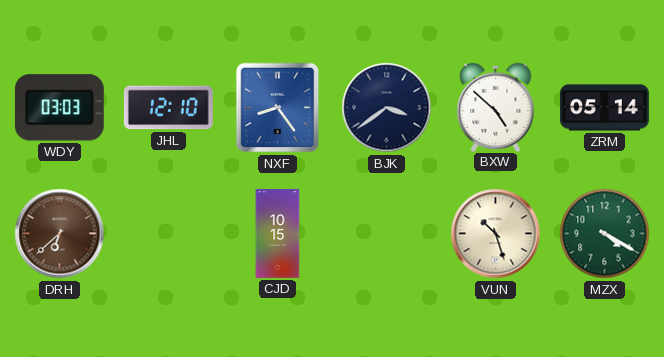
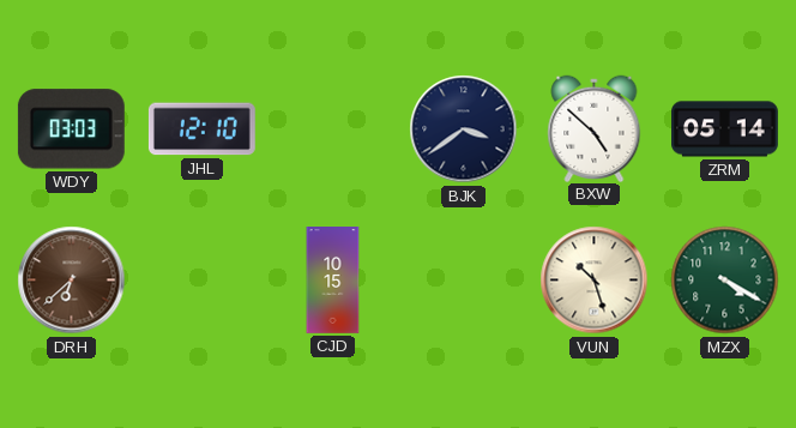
NXF: 8:24 -> none (278, 108)
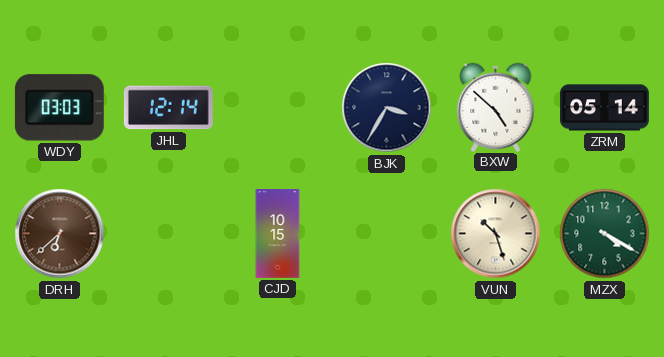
JHL: 12:10 -> 12:14 (168, 108)
BJK: 3:39 -> 3:35 (387, 108)
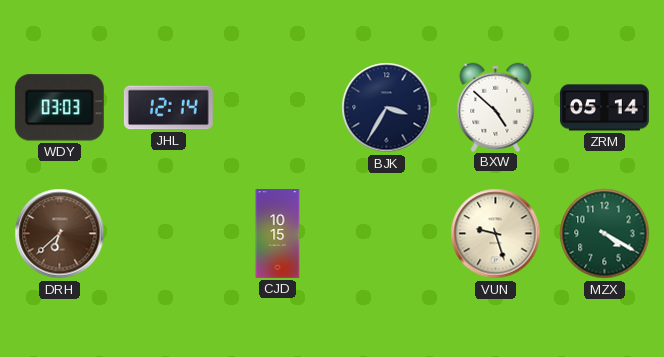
VUN: 10:27 -> 9:27 (496, 234)
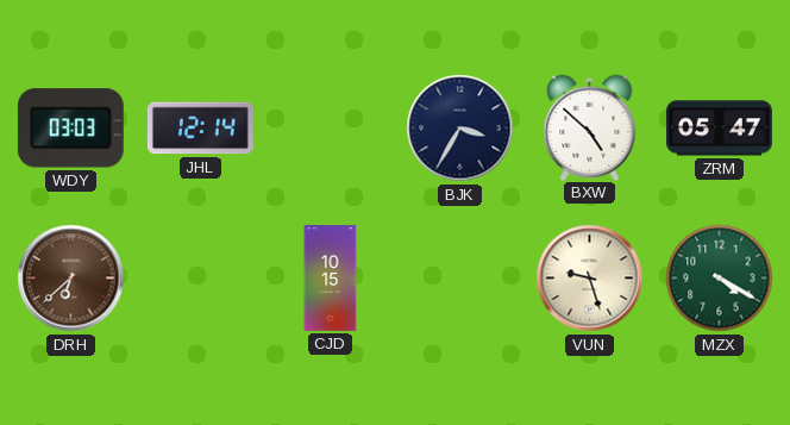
ZRM: 05:14 -> 05:47 (720, 129)
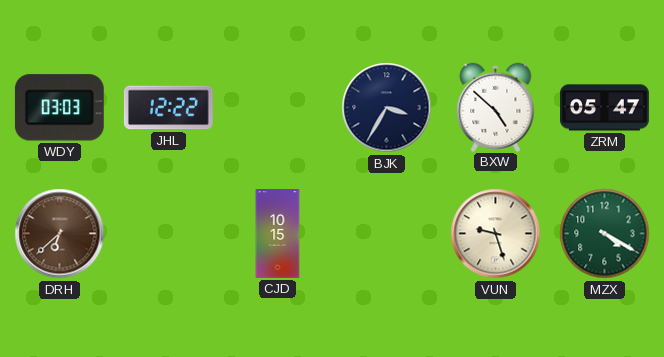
JHL: 12:14 -> 12:22 (168, 108)
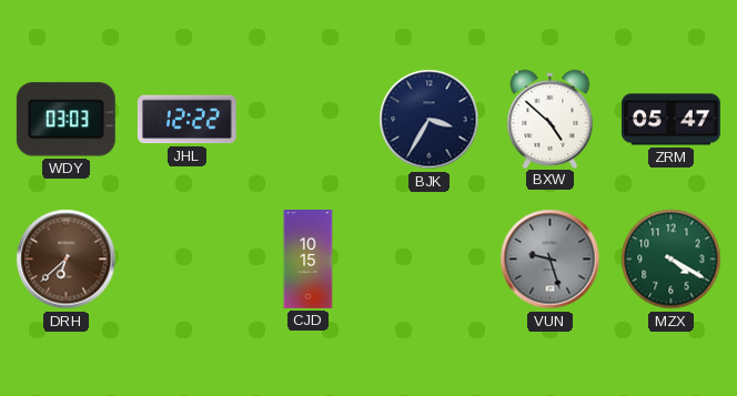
VUN dial: cream -> grey (551, 260)
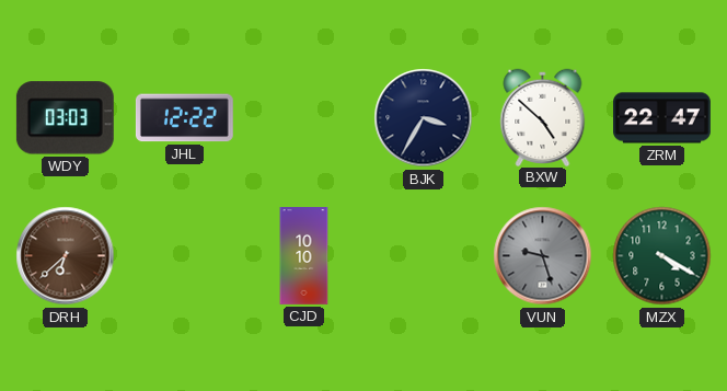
ZRM: 05:47 -> 22:47 (662, 118)
CJD: 10:15 -> 10:10 (304, 256)
